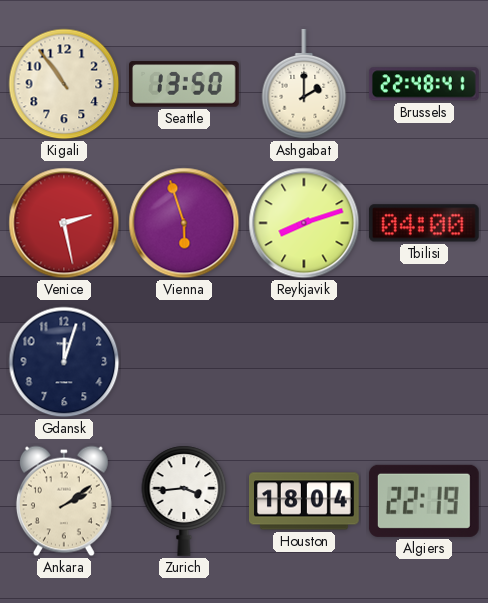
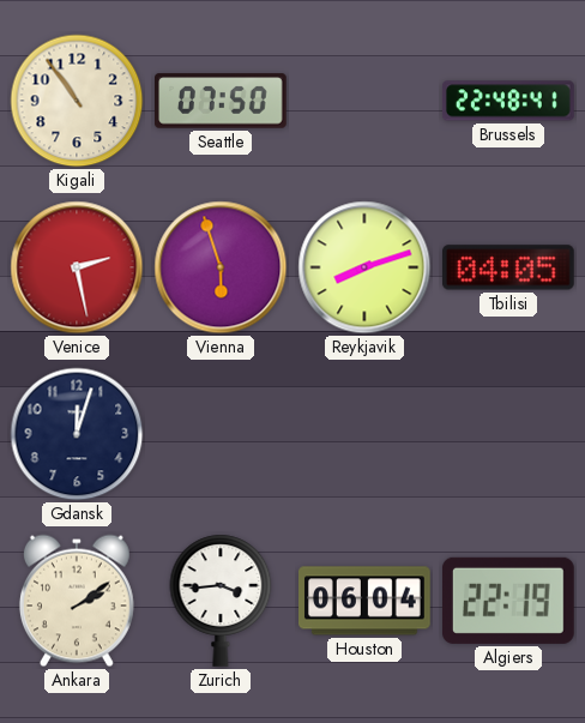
Seattle: 13:50 -> 07:50 (222, 101)
Ashgabat: 2:00 -> none (304, 85)
Tbilisi: 04:00 -> 04:05 (508, 267)
Houston: 18:04 -> 06:04 (366, 601)
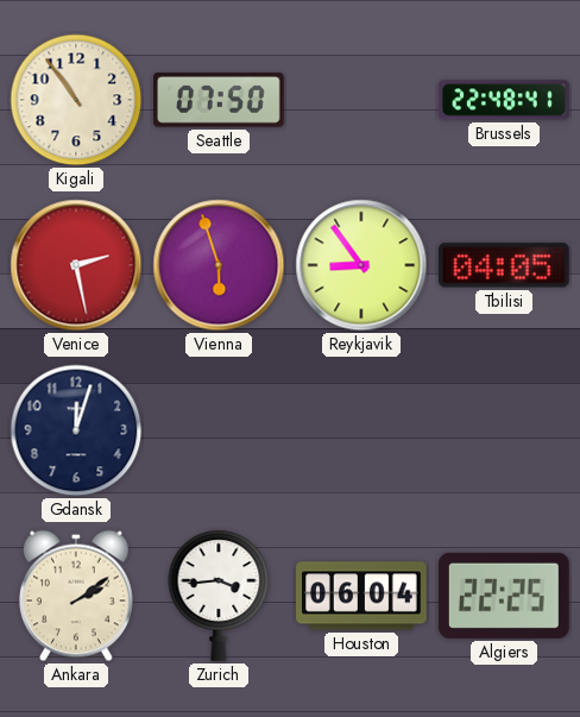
Reykjavik: 8:12 -> 8:54 (361, 265)
Algiers: 22:19 -> 22:25 (504, 596)
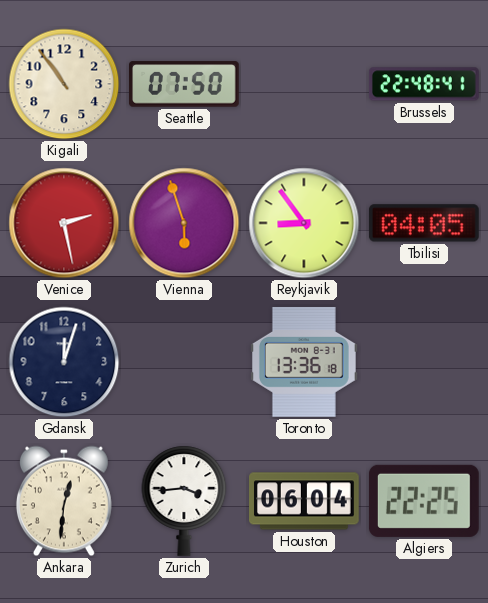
Toronto: none -> 13:36 (304, 362)
Ankara: 2:09 -> 12:31 (64, 501)
